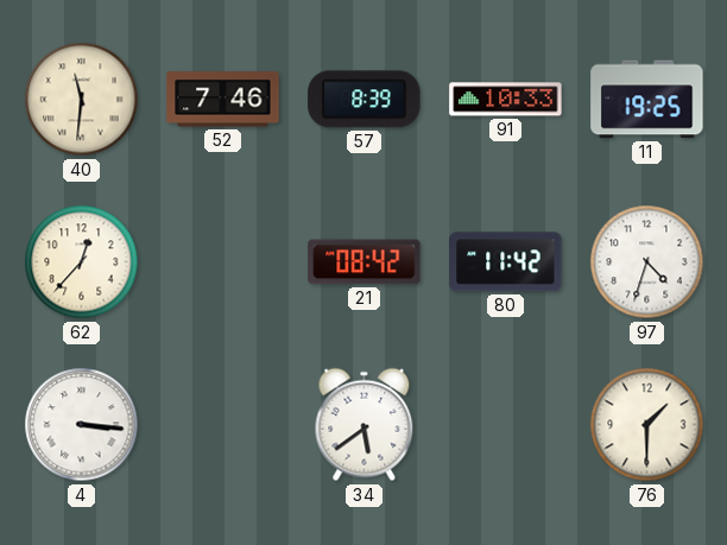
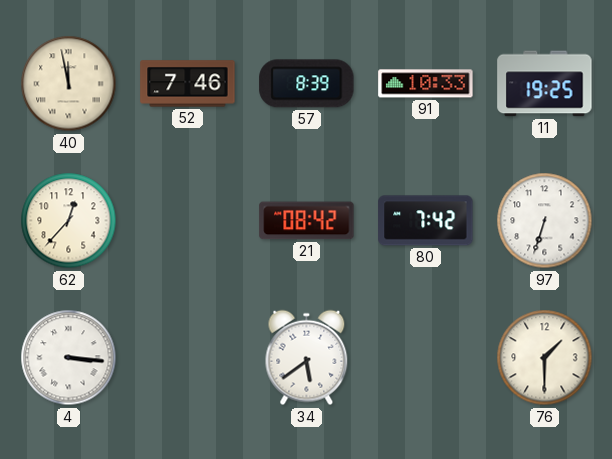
40: 11:31 -> 11:58 (69, 84)
80: 11:42 -> 7:42 (426, 221)
97: 4:33 -> 6:33 (545, 221)
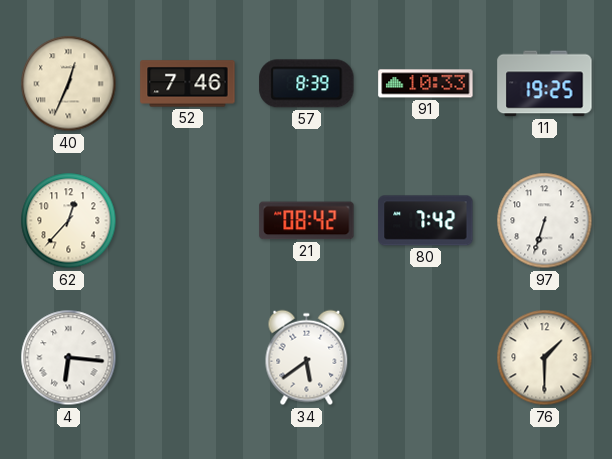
40: 11:58 -> 12:34 (69, 84)
4: 3:16 -> 6:16 (69, 358)
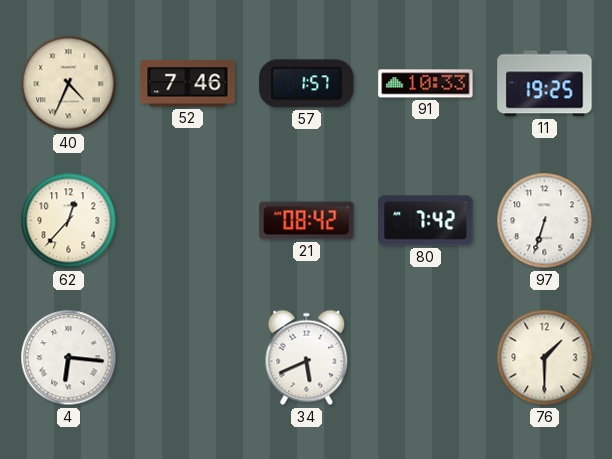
40: 12:34 -> 4:34 (69, 84)
57: 8:39 -> 1:57 (307, 84)
34: 5:39 -> 5:41 (307, 358)
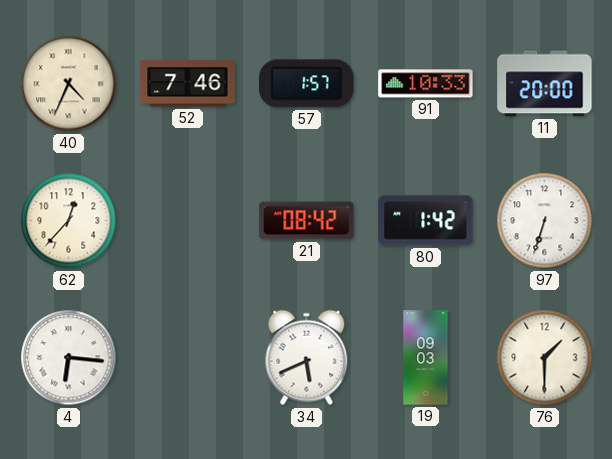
11: 19:25 -> 20:00 (545, 84)
80: 7:42 -> 1:42 (426, 221)
19: none -> 09:03 (426, 358)
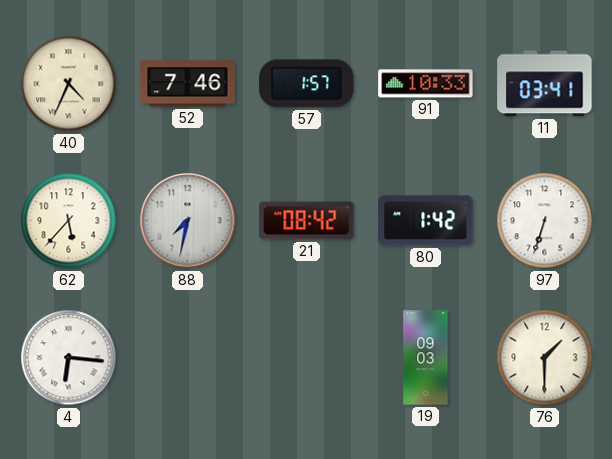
11: 20:00 -> 03:41 (545, 84)
62: 12:37 -> 5:37 (69, 221)
88: none -> 7:32 (188, 221)
34: 5:41 -> none (307, 358)
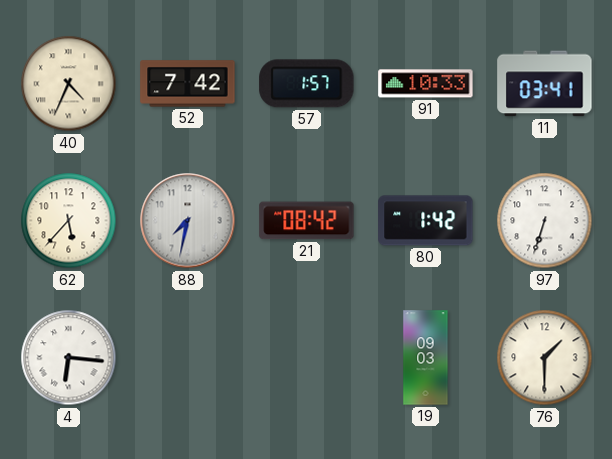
52: 7:46 -> 7:42 (188, 84)
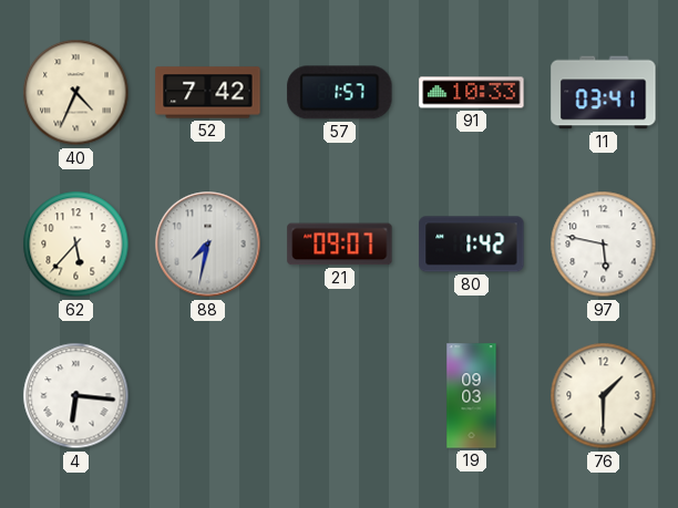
21: 08:42 -> 09:07 (340, 245)
97: 6:33 -> 5:47 (604, 245)
